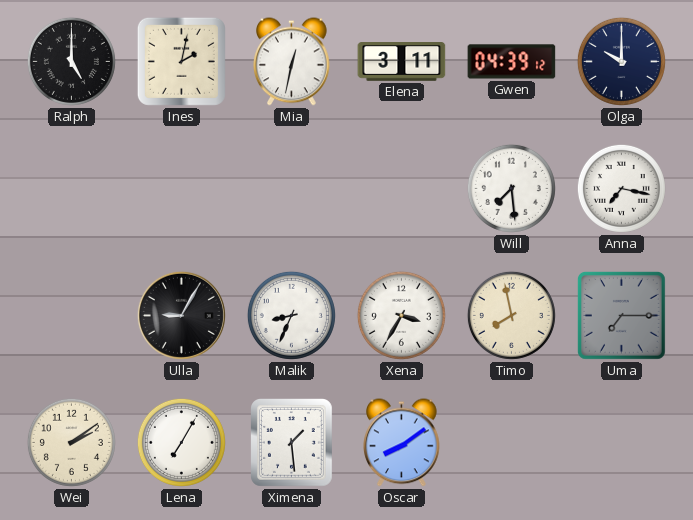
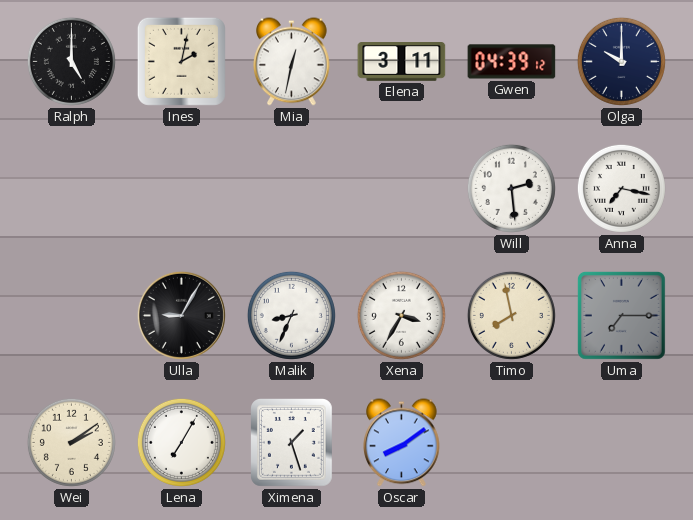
Will: 7:29 -> 2:29 (511, 188)
Ximena: 1:29 -> 1:27 (292, 443)
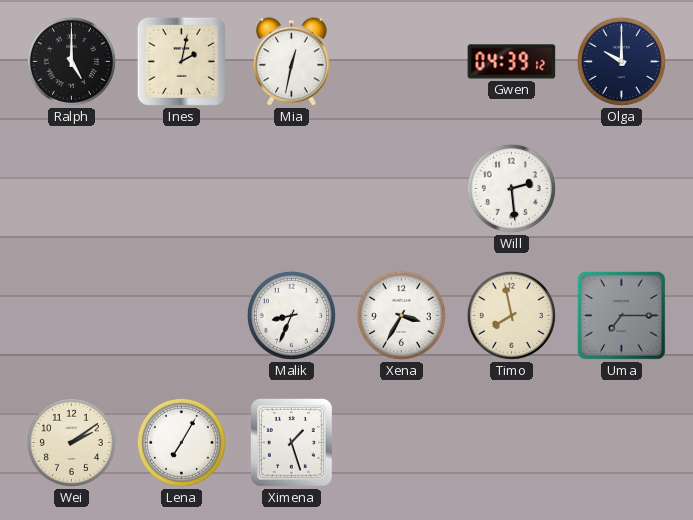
Elena: 3:11 -> none (402, 62)
Anna: 7:17 -> none (621, 188)
Ulla: 9:05 -> none (181, 315)
Oscar: 8:09 -> none (402, 443)
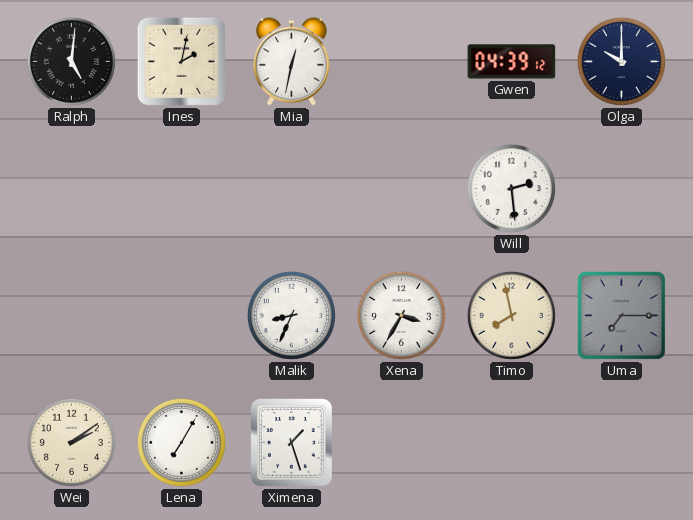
Ralph: 5:00 -> 5:01 (71, 61)
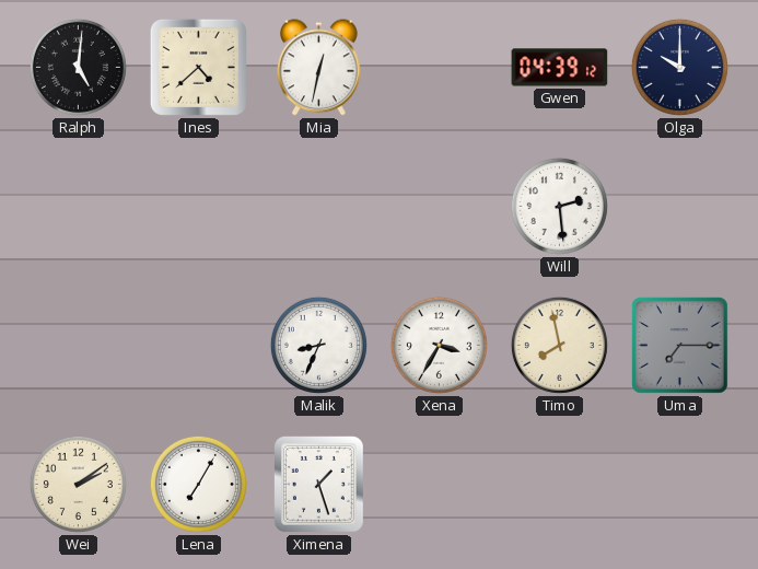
Ines: 2:02 -> 4:38 (198, 67)
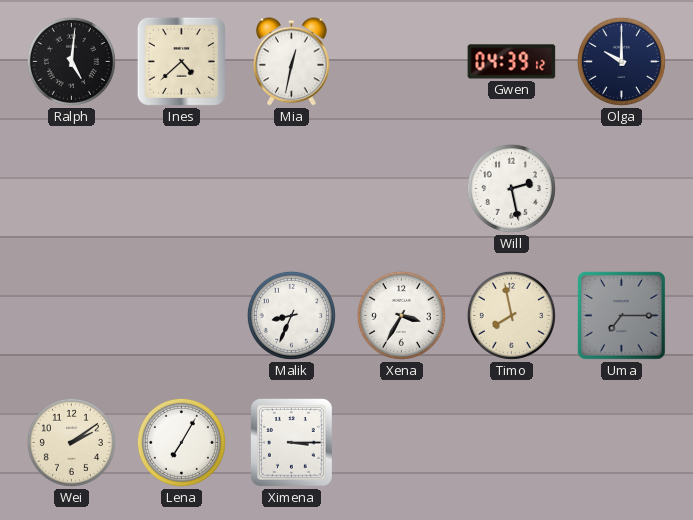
Will: 2:29 -> 2:28 (511, 188)
Ximena: 1:27 -> 3:15 (292, 443)
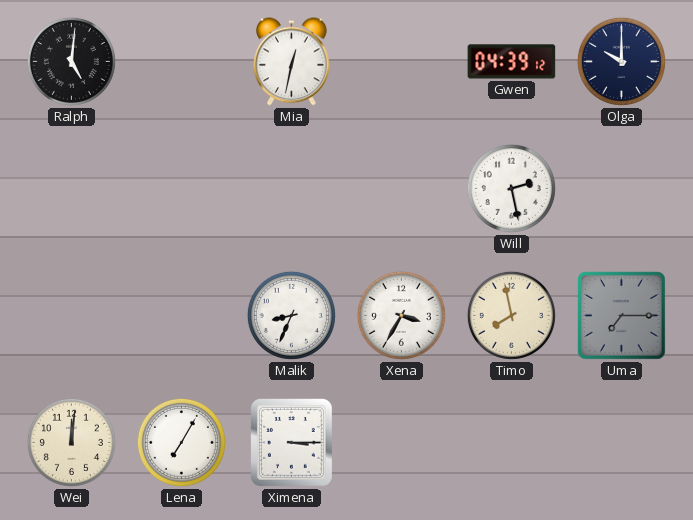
Ines: 4:38 -> none (181, 61)
Wei: 2:09 -> 12:01 (71, 442)
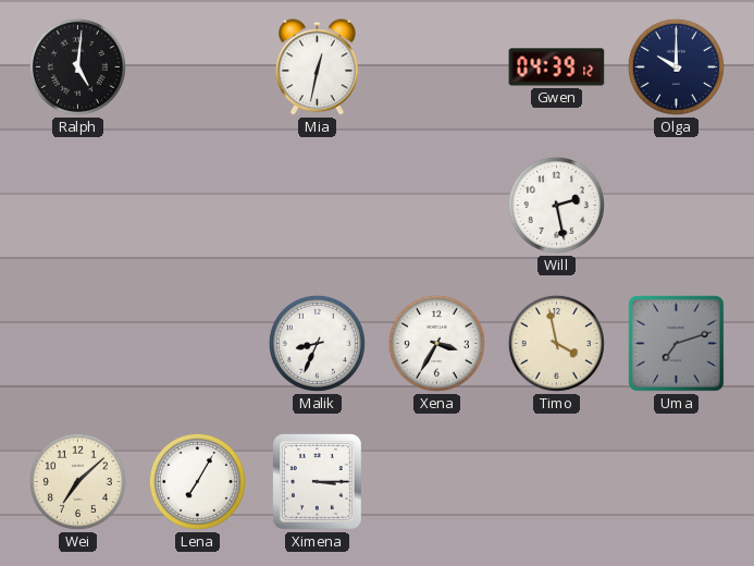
Timo: 7:58 -> 3:58 (556, 343)
Uma: 7:15 -> 7:12 (676, 343)
Wei: 12:01 -> 7:08 (77, 481)
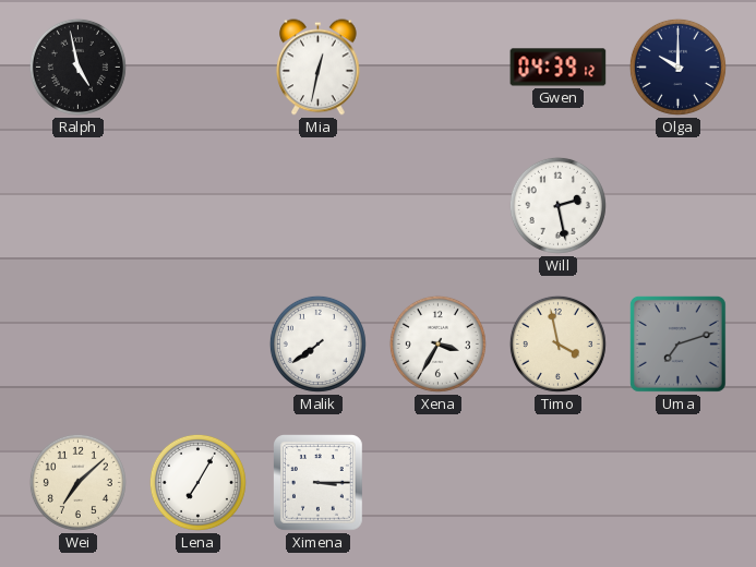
Ralph: 5:01 -> 4:58 (77, 67)
Malik: 8:34 -> 7:39 (317, 343)
